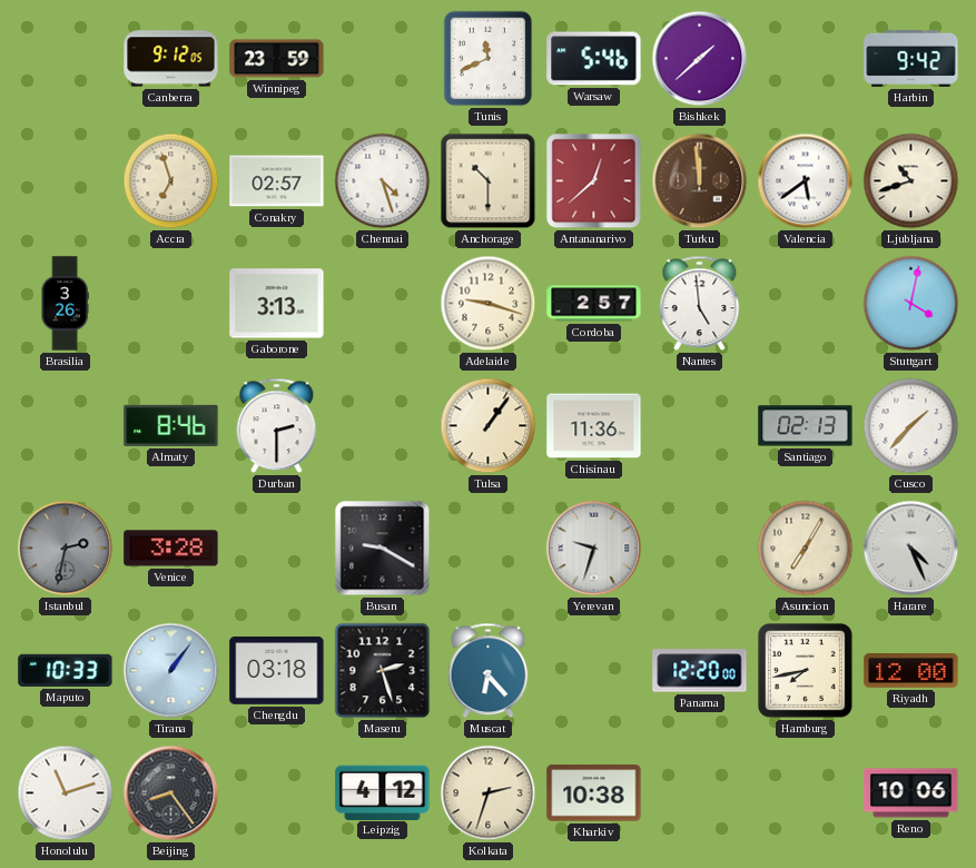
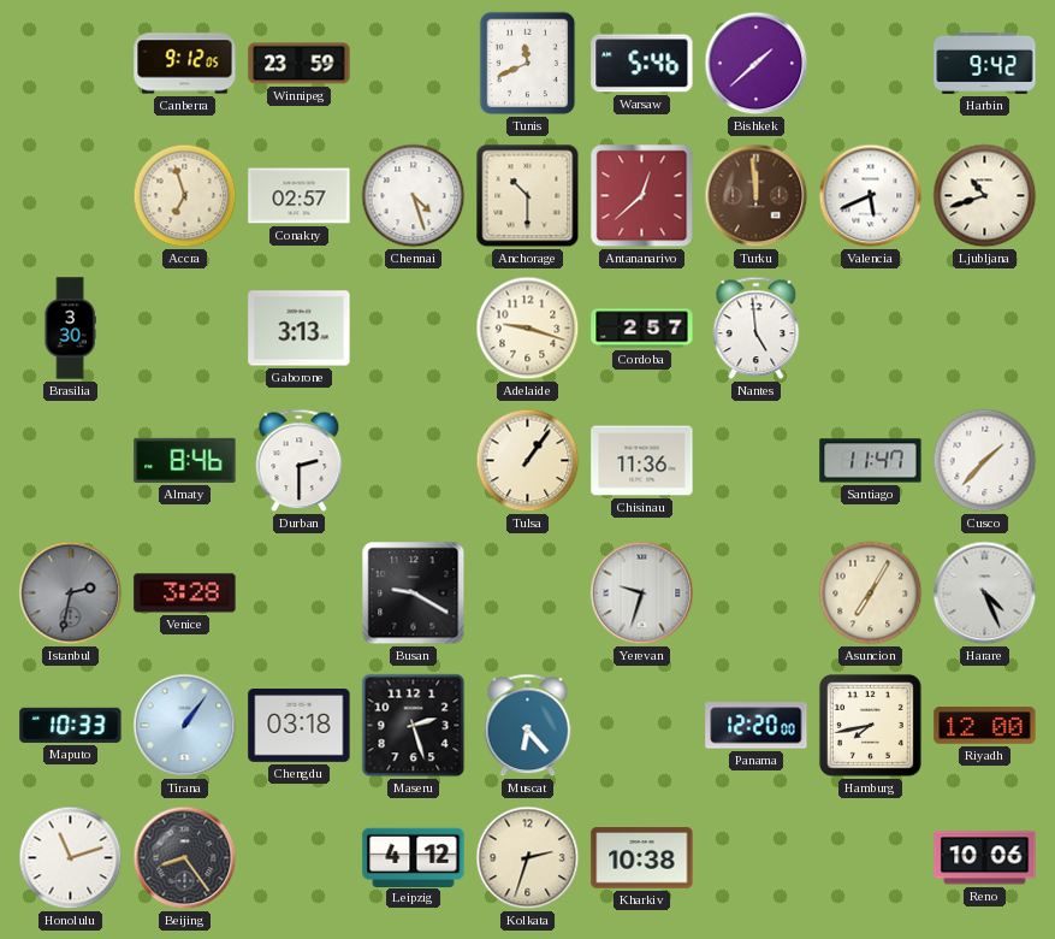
Valencia: 5:39 -> 5:41 (871, 196)
Brasilia: 3:26 -> 3:30 (70, 329)
Stuttgart: 4:02 -> none (911, 304)
Santiago: 02:13 -> 11:47 (871, 461)
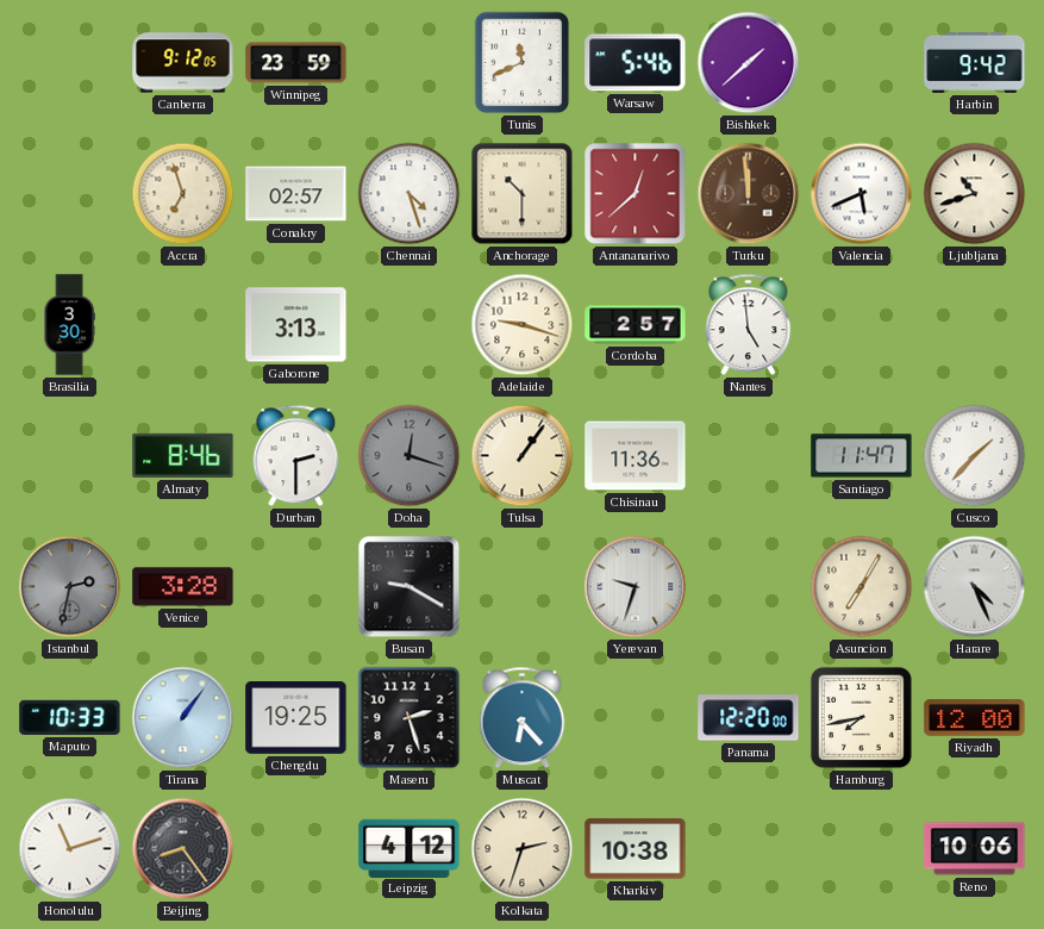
Doha: none -> 12:18 (410, 456)
Chengdu: 03:18 -> 19:25 (296, 718)
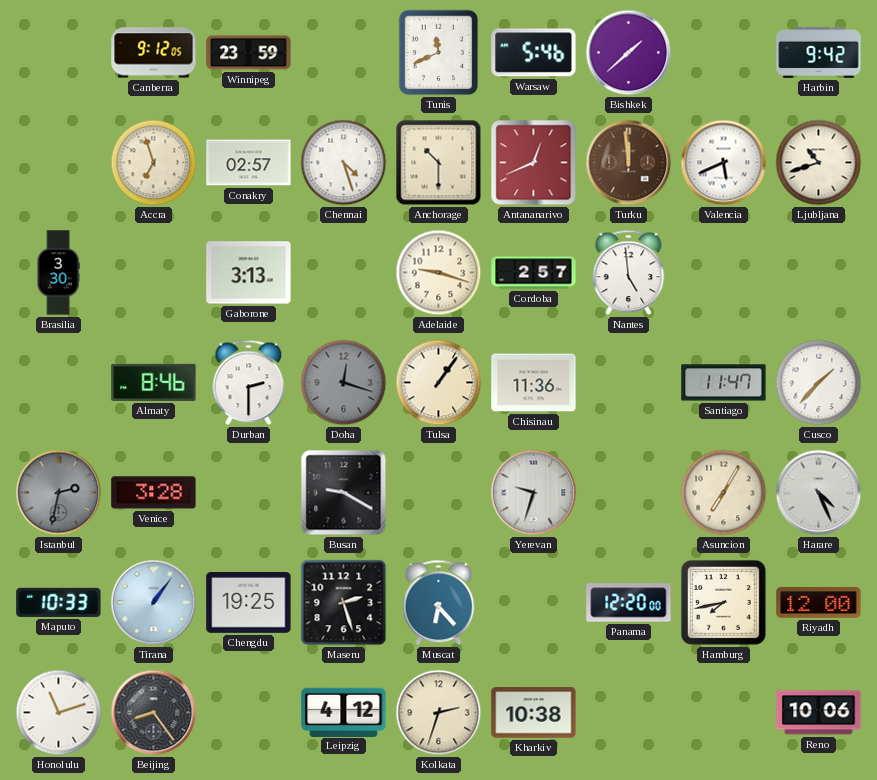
Antananarivo: 12:38 -> 12:41 (534, 163)
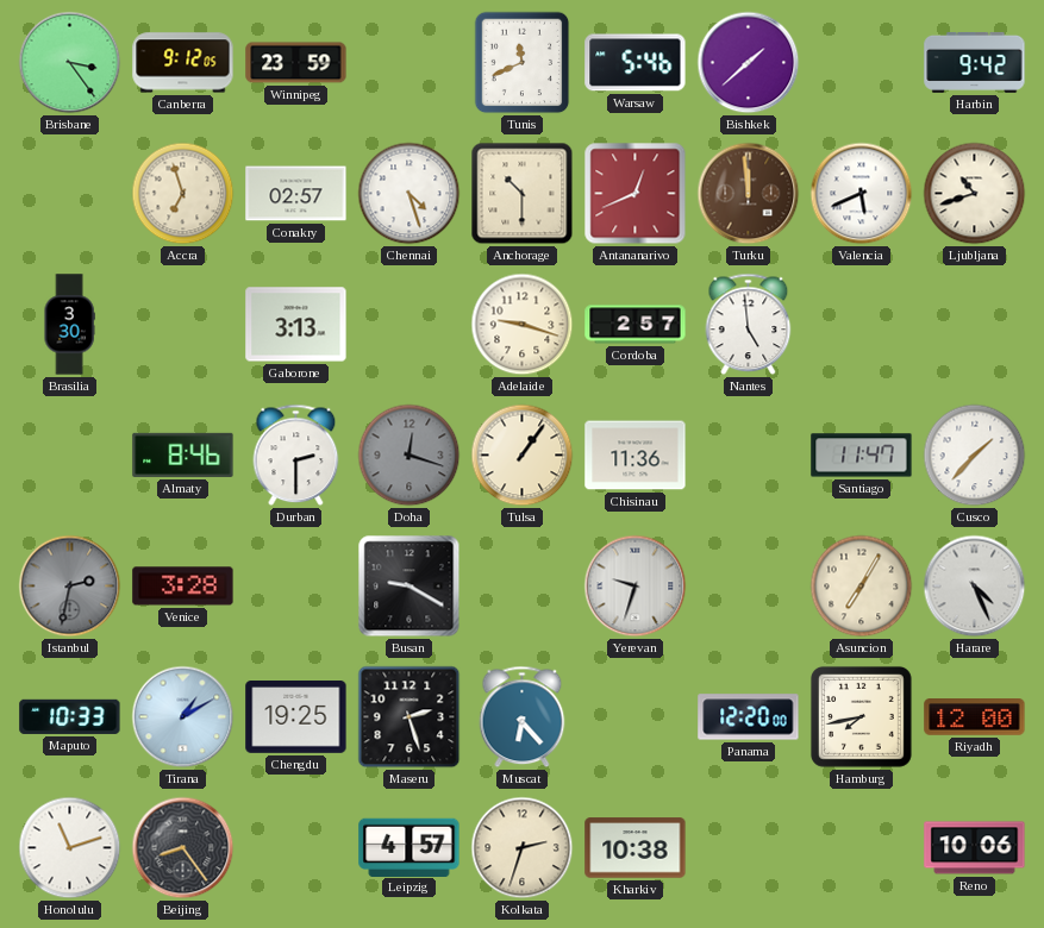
Brisbane: none -> 3:24 (70, 63)
Tirana: 1:06 -> 1:10 (183, 717)
Leipzig: 4:12 -> 4:57 (410, 847)
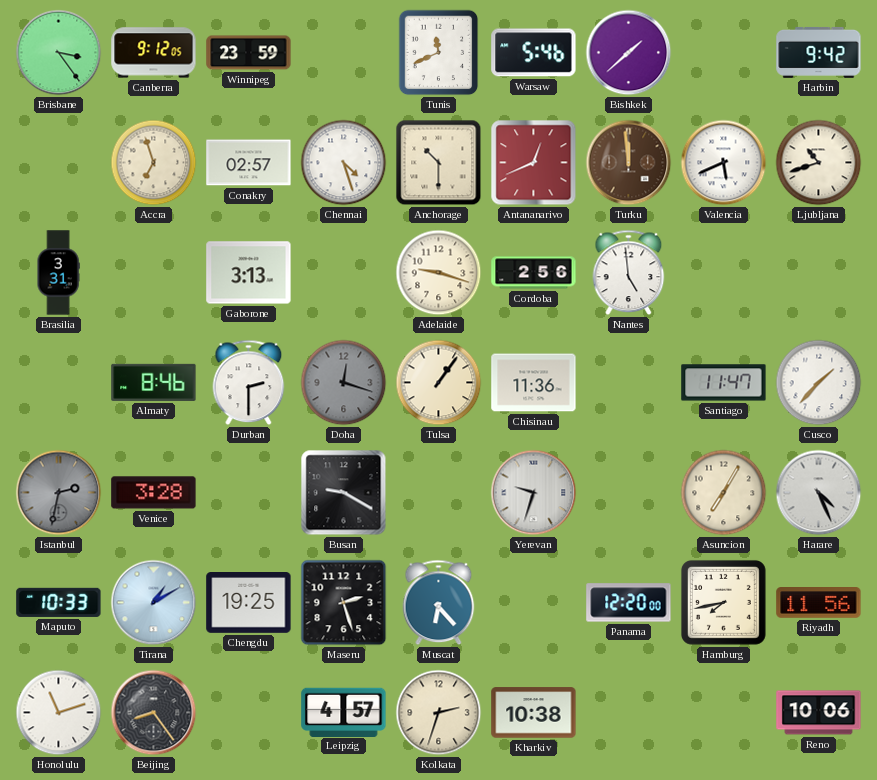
Brasilia: 3:30 -> 3:31 (58, 273)
Cordoba: 2:57 -> 2:56 (534, 273)
Riyadh: 12:00 -> 11:56 (819, 603)
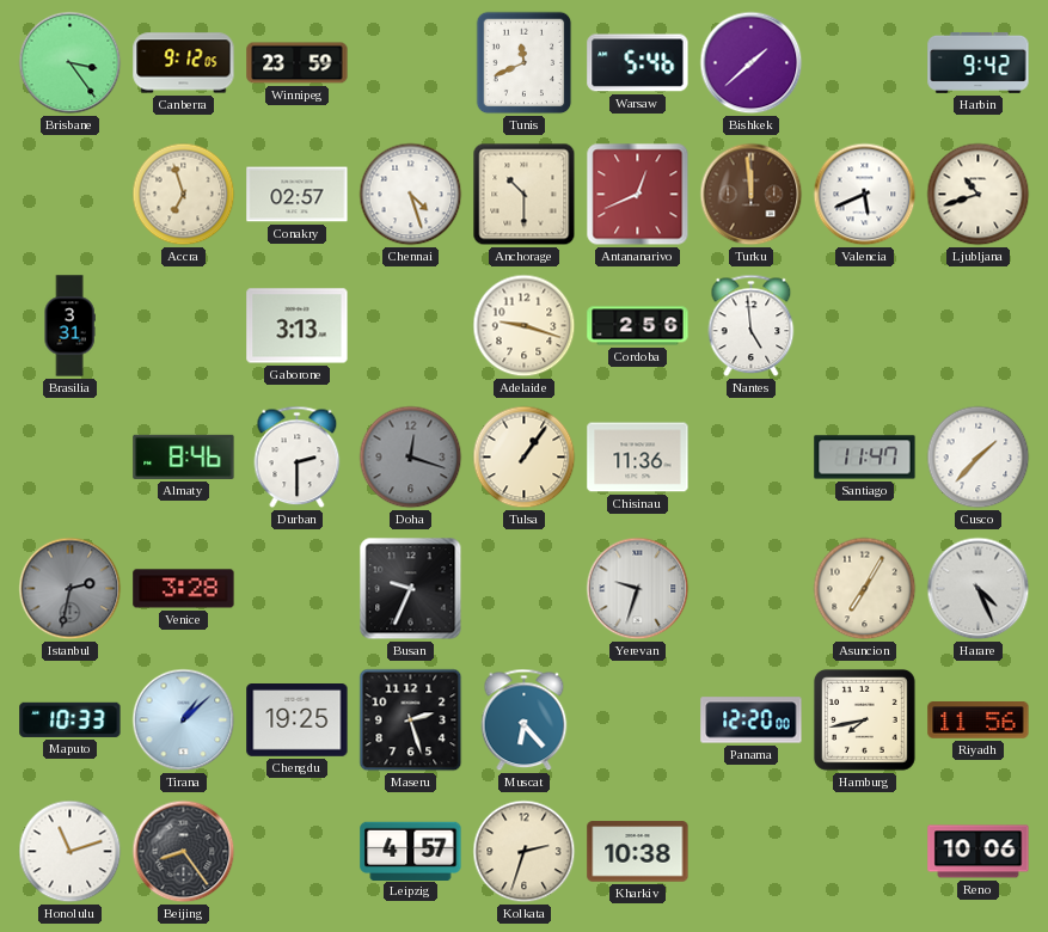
Busan: 9:20 -> 9:34 (411, 589)
Tirana: 1:10 -> 1:08 (184, 721)
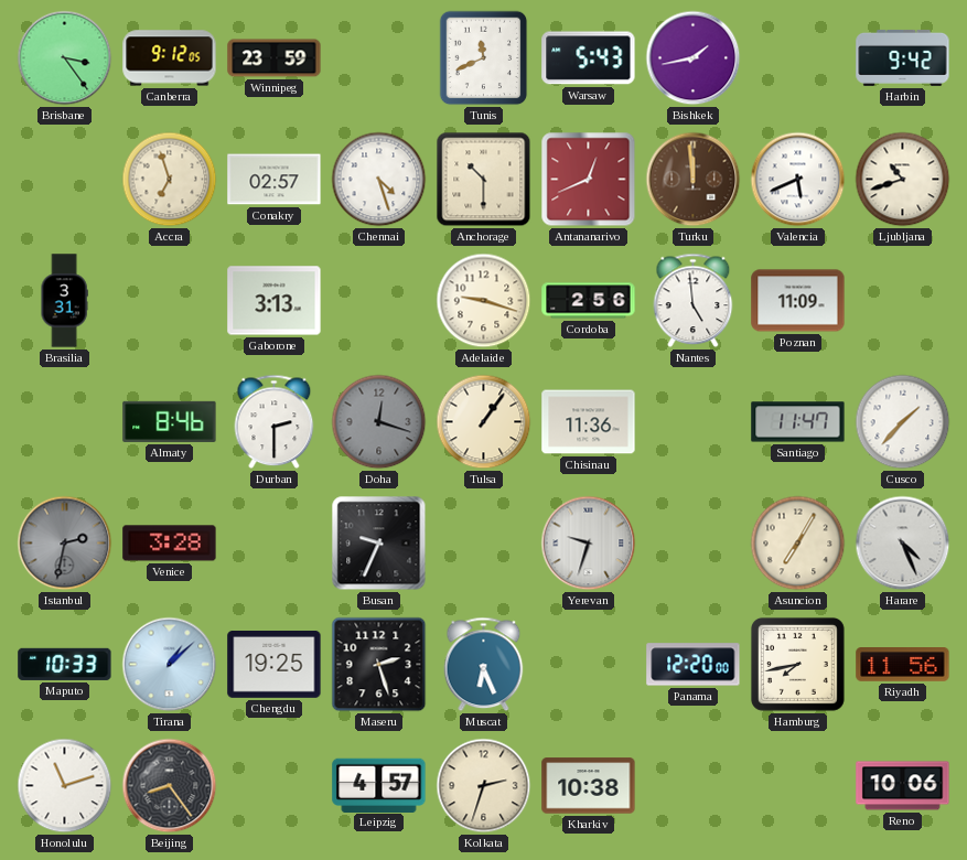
Warsaw: 5:46 -> 5:43 (589, 58)
Bishkek: 1:38 -> 1:43 (694, 58)
Poznan: none -> 11:09 (798, 301)
Muscat: 6:23 -> 6:26 (484, 665)
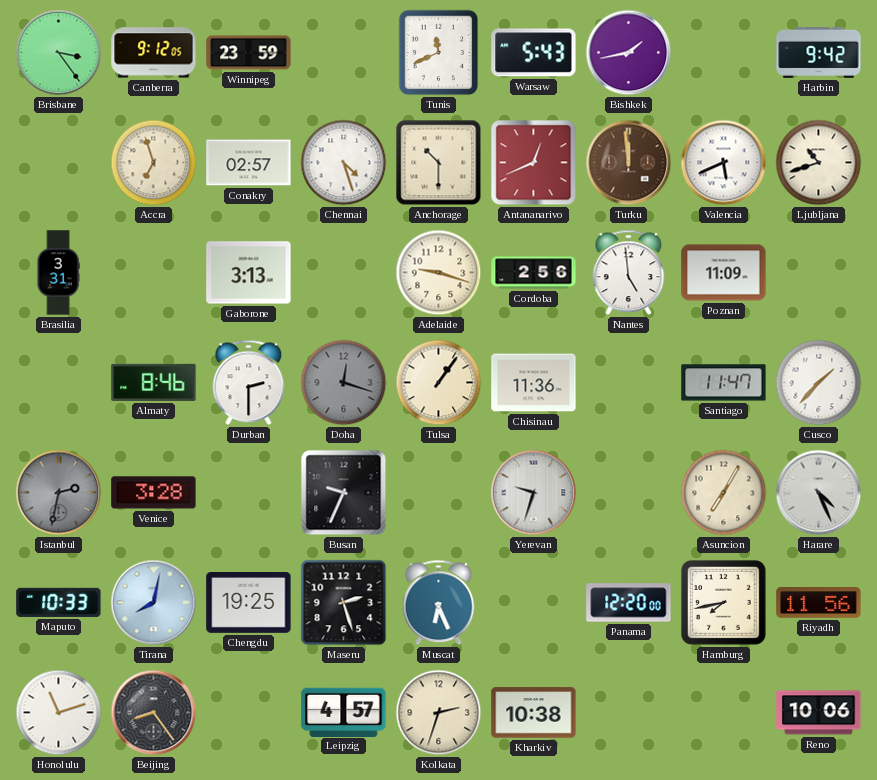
Tirana: 1:08 -> 8:02 (154, 603)
